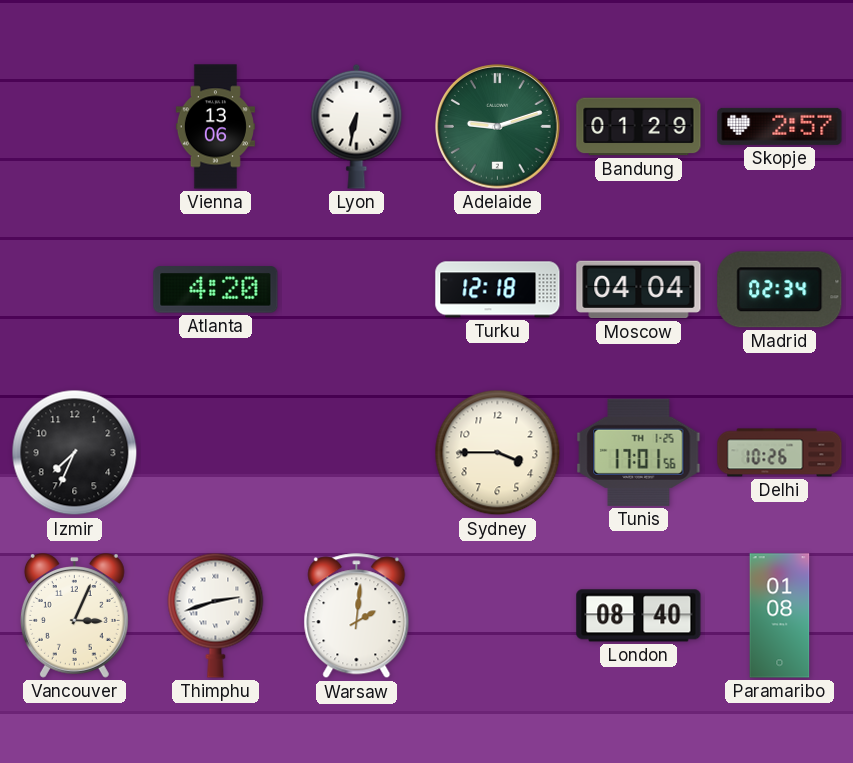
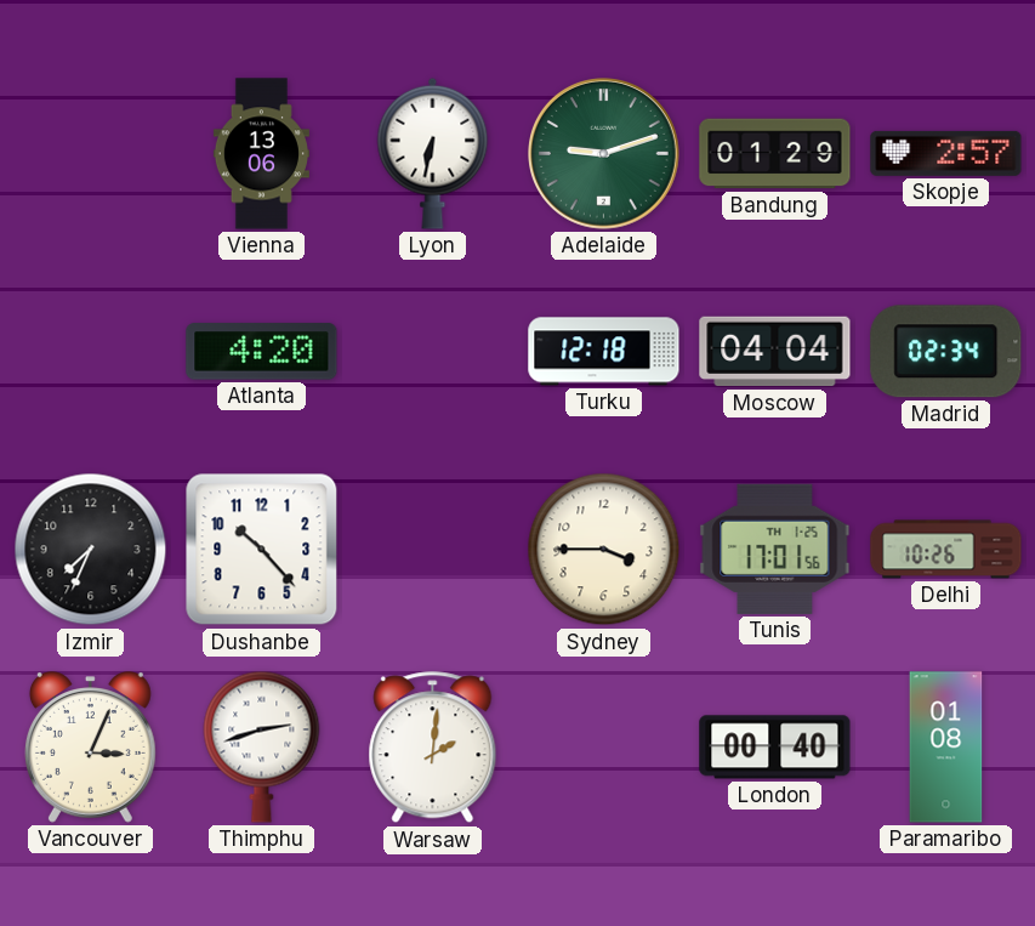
Dushanbe: none -> 10:23 (262, 550)
London: 08:40 -> 00:40 (775, 748)
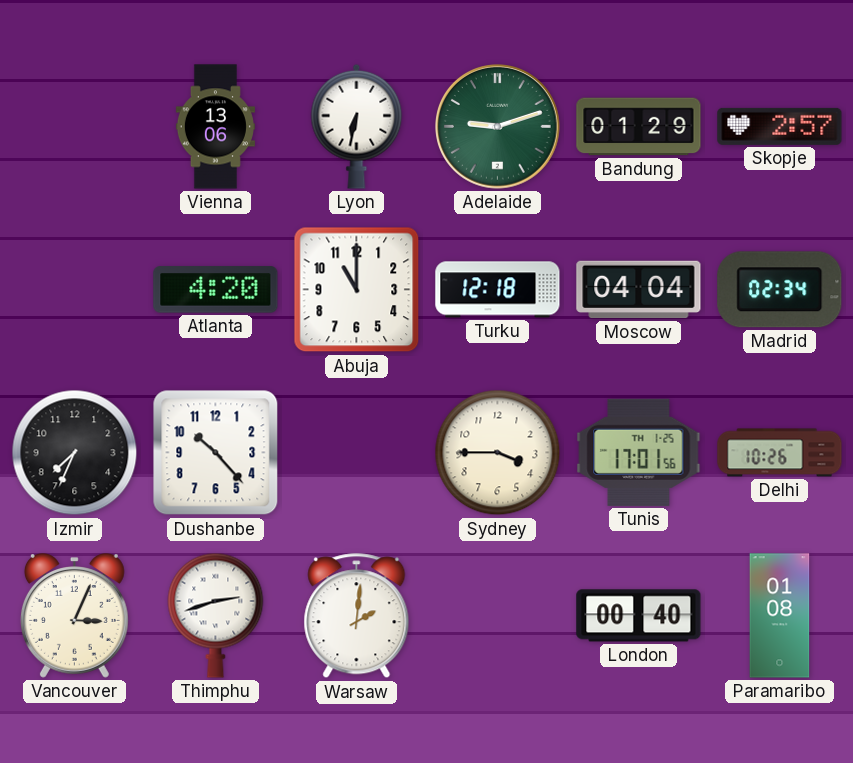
Abuja: none -> 11:00 (357, 290)
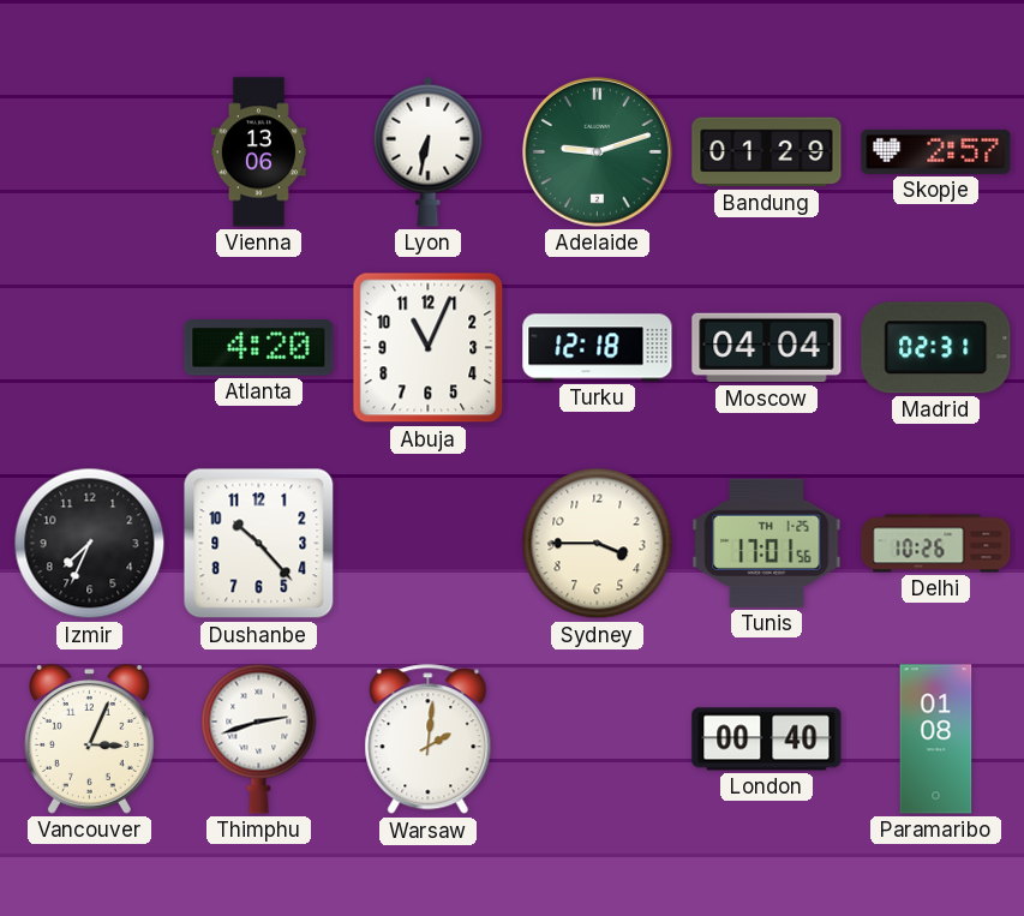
Abuja: 11:00 -> 11:04 (429, 348)
Madrid: 02:34 -> 02:31 (936, 348)
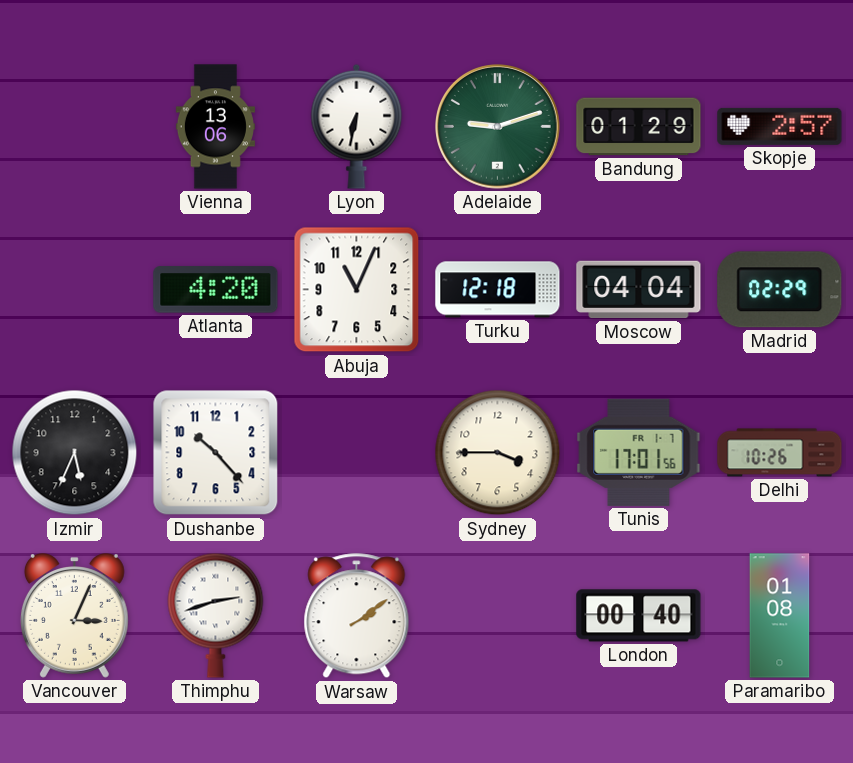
Madrid: 02:31 -> 02:29 (780, 290)
Izmir: 7:34 -> 5:34 (75, 453)
Tunis date: TH 1-25 -> FR 1-7 (639, 452)
Warsaw: 2:01 -> 2:09 (357, 616)
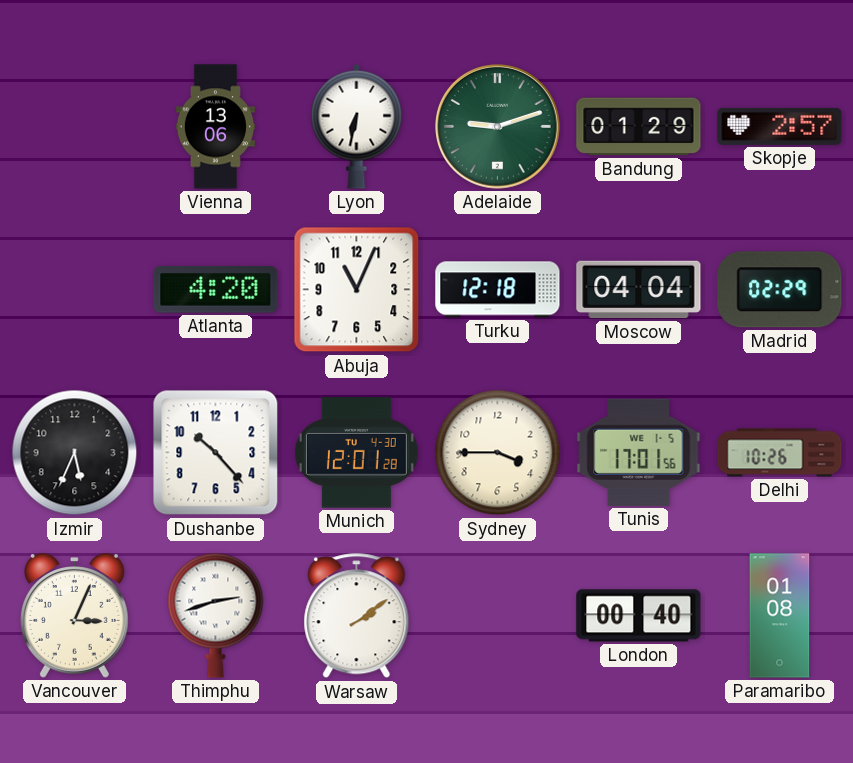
Munich: none -> 12:01 (356, 453)
Tunis date: FR 1-7 -> WE 1-5 (639, 452)
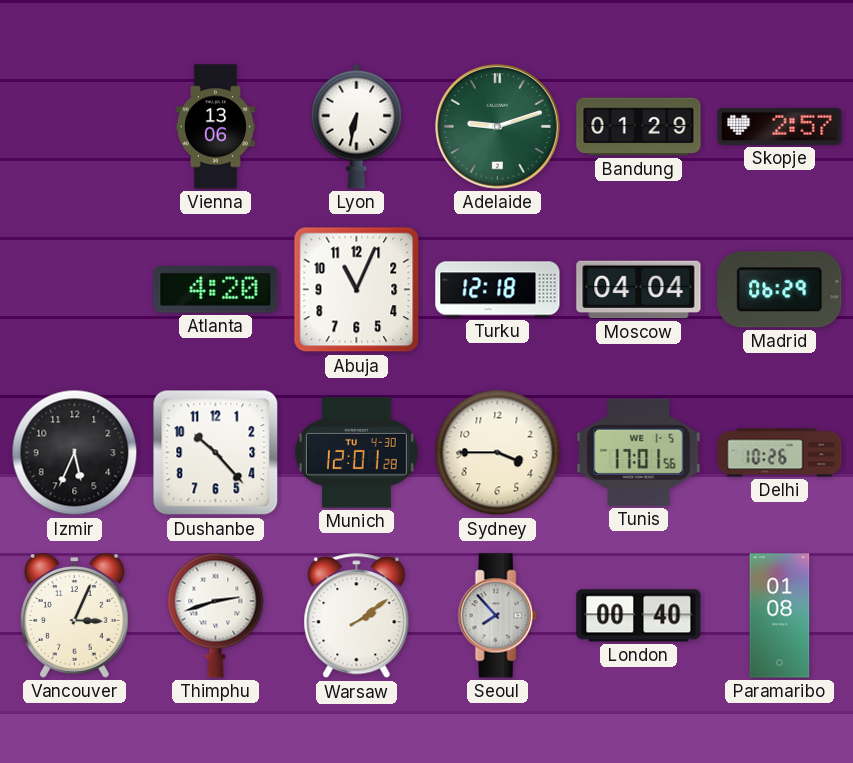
Madrid: 02:29 -> 06:29 (780, 290)
Seoul: none -> 7:53 (497, 616)
